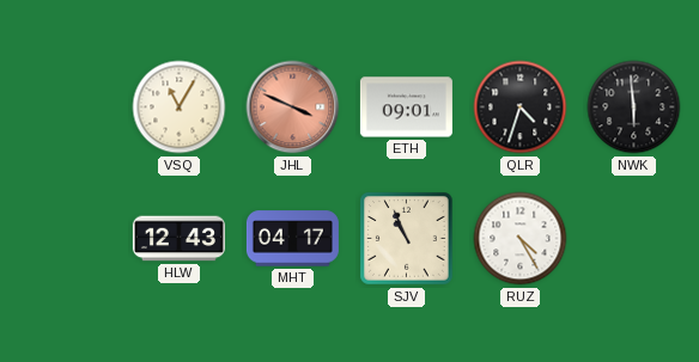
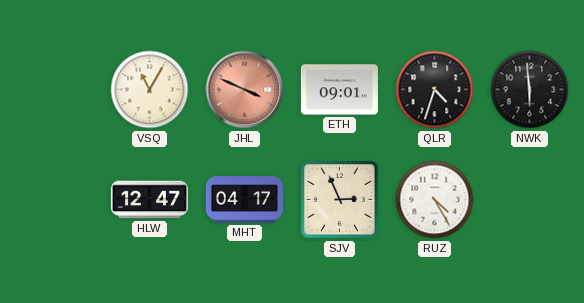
HLW: 12:43 -> 12:47 (149, 200)
SJV: 10:56 -> 2:56 (340, 200)
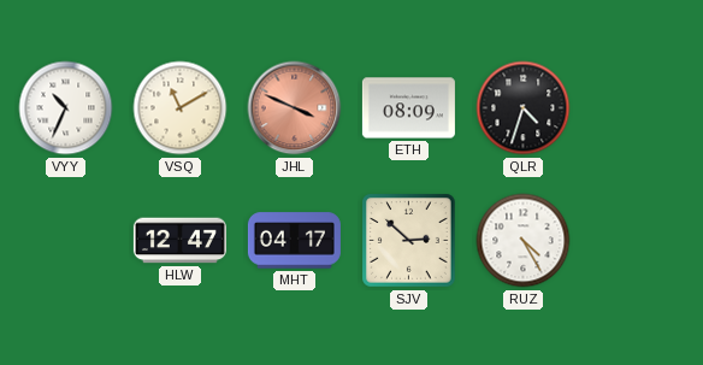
VYY: none -> 10:34 (66, 108)
VSQ: 11:05 -> 11:10 (181, 108)
ETH: 09:01 -> 08:09 (408, 108)
NWK: 5:59 -> none (530, 90)
SJV: 2:56 -> 2:52 (409, 241)
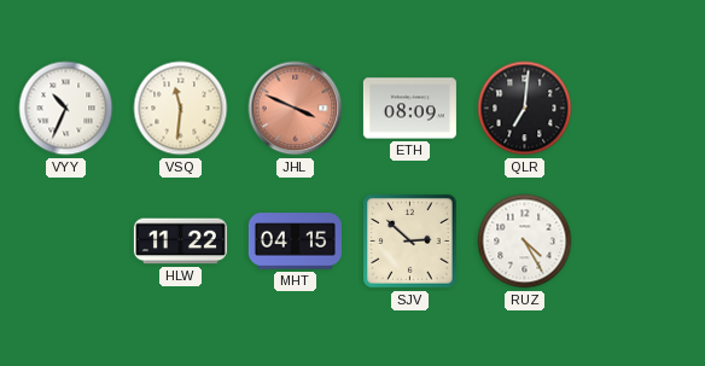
VSQ: 11:10 -> 11:31 (181, 109)
QLR: 4:33 -> 7:01 (525, 109)
HLW: 12:47 -> 11:22 (180, 242)
MHT: 04:17 -> 04:15 (295, 242)
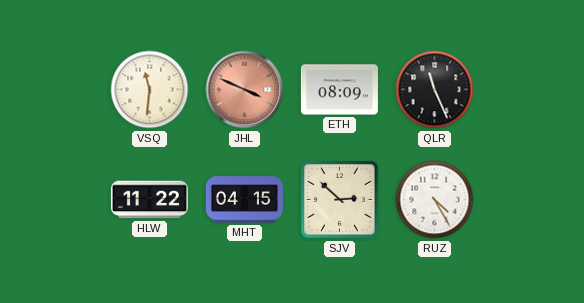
VYY: 10:34 -> none (66, 109)
QLR: 7:01 -> 11:26 (435, 90)
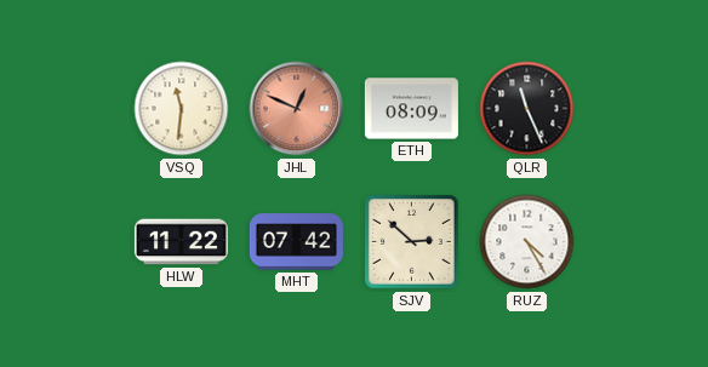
JHL: 3:49 -> 12:49 (297, 109)
MHT: 04:15 -> 07:42 (296, 242)
